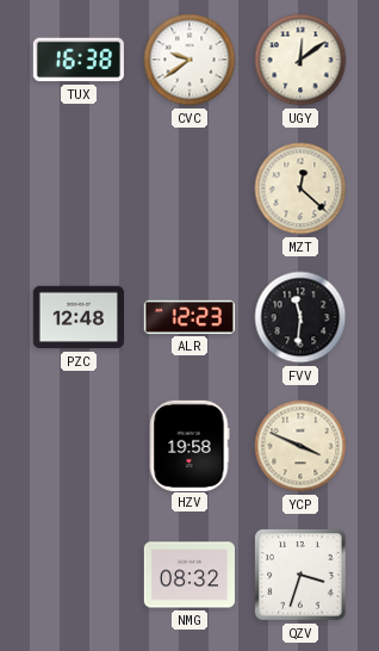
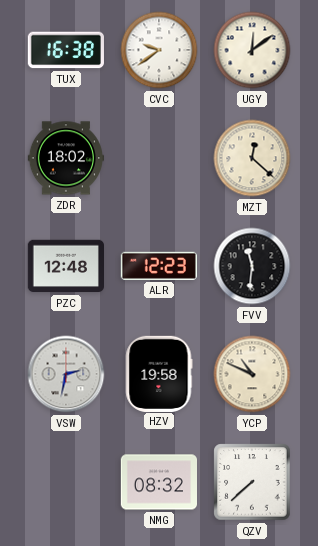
ZDR: none -> 18:02 (65, 158)
VSW: none -> 2:32 (66, 374)
YCP: 3:49 -> 10:49 (252, 374)
QZV: 3:33 -> 7:38 (252, 482)
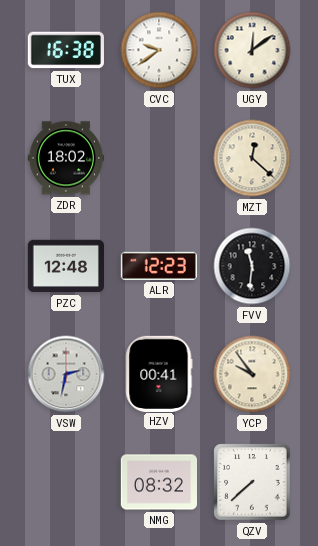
HZV: 19:58 -> 00:41 (159, 373)
YCP: 10:49 -> 9:54 (252, 374)
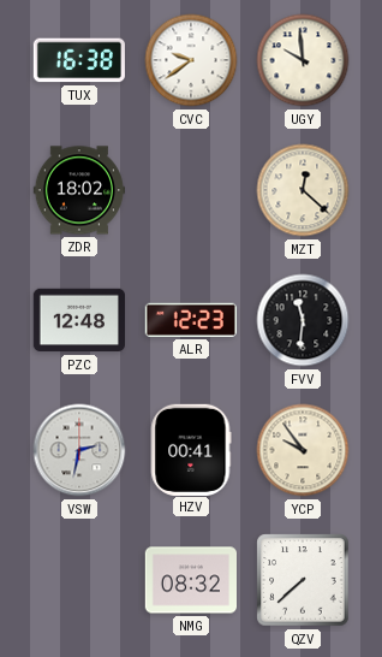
UGY: 12:09 -> 9:59 (303, 60)
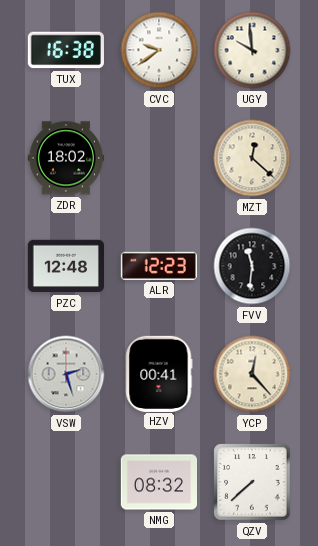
VSW: 2:32 -> 2:27 (66, 374)
YCP: 9:54 -> 12:23 (252, 374)
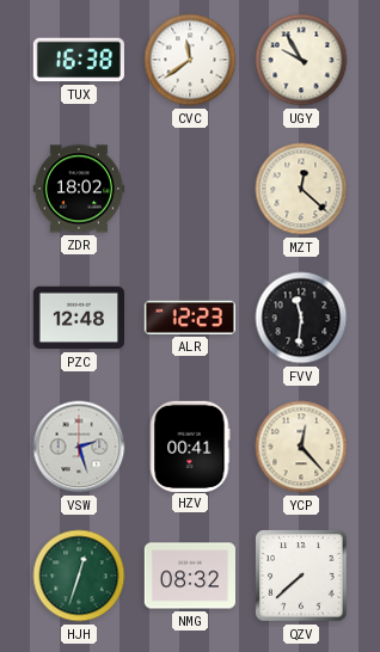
CVC: 9:39 -> 11:39 (190, 60)
UGY: 9:59 -> 9:55 (301, 60)
HJH: none -> 12:33 (79, 576)
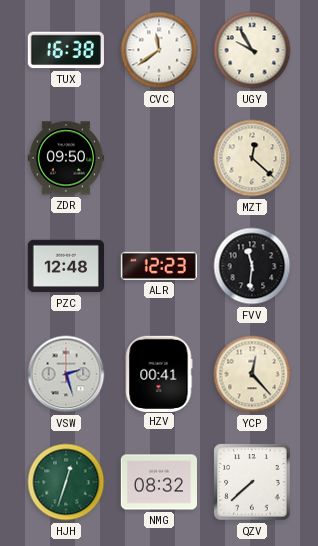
ZDR: 18:02 -> 09:50 (65, 158)
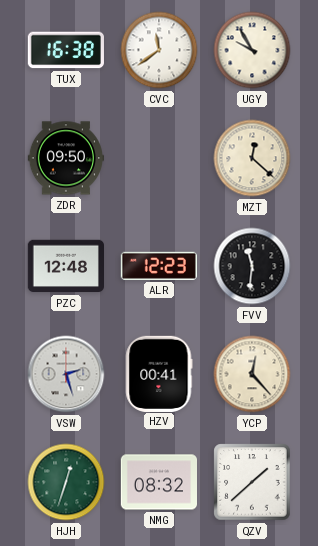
QZV: 7:38 -> 1:38 (252, 482)
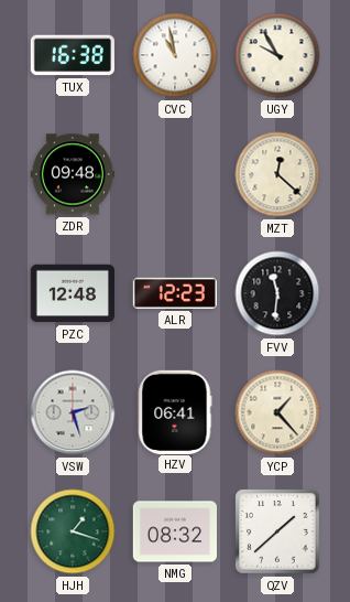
CVC: 11:39 -> 10:58 (175, 55)
ZDR: 09:50 -> 09:48 (72, 174)
HZV: 00:41 -> 06:41 (175, 411)
YCP: 12:23 -> 1:23 (277, 412)
HJH: 12:33 -> 1:18 (73, 531)
